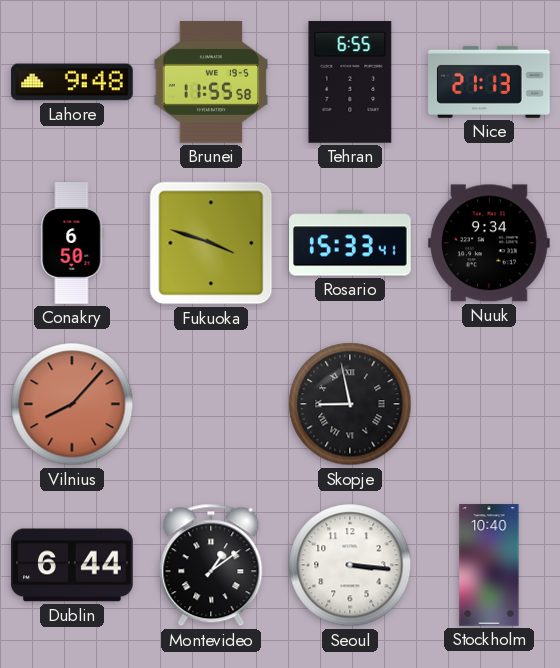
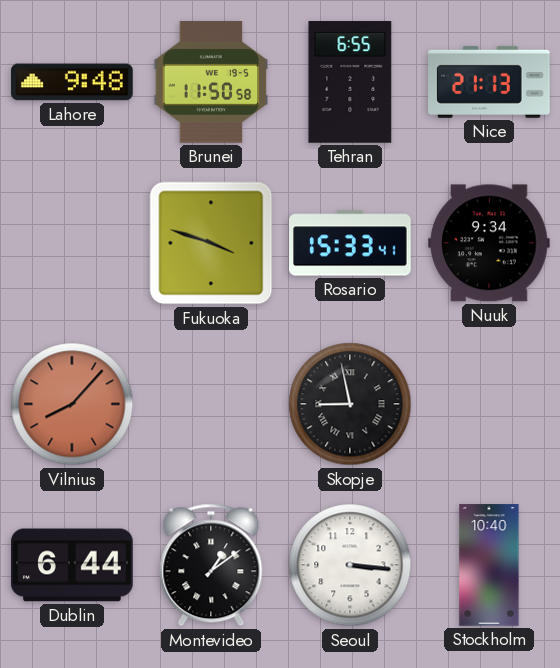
Brunei: 11:55 -> 11:50 (211, 82)
Conakry: 6:50 -> none (72, 243)
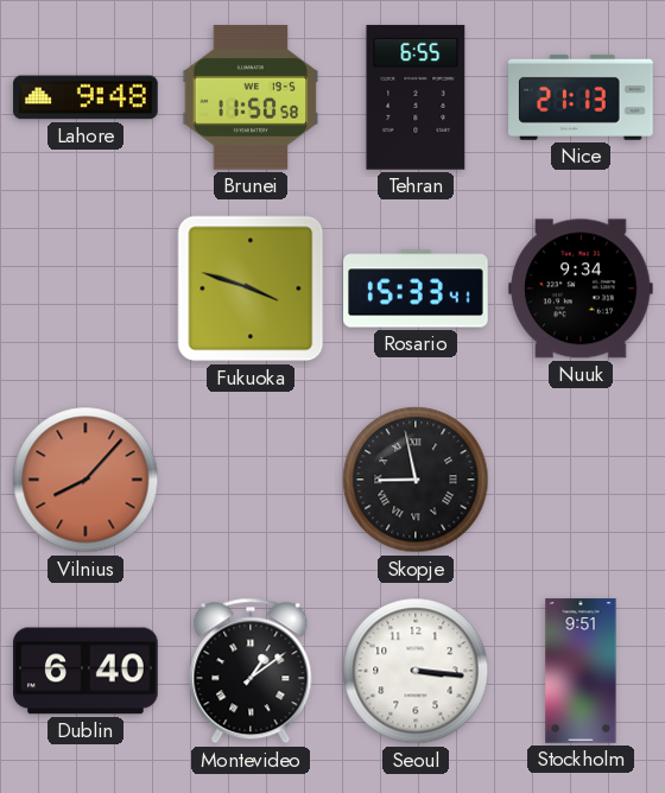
Dublin: 6:44 -> 6:40 (85, 671)
Stockholm: 10:40 -> 9:51 (581, 671)
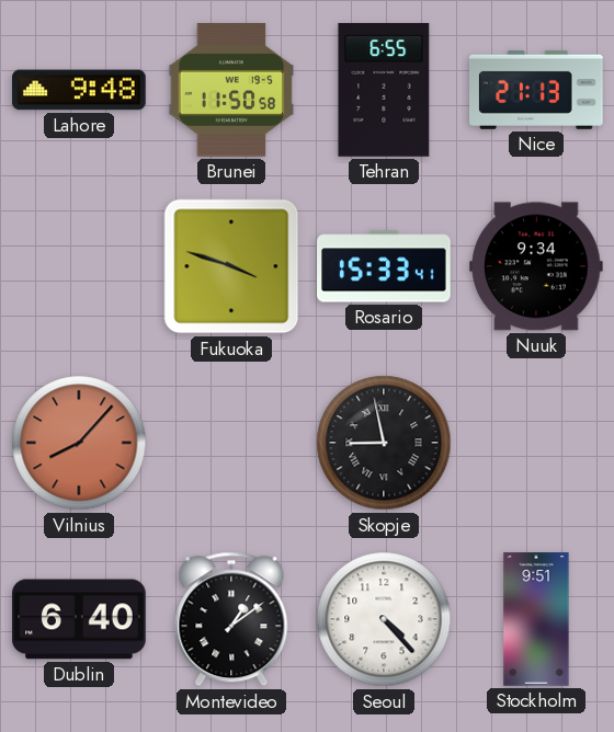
Seoul: 3:16 -> 4:23 (384, 619)
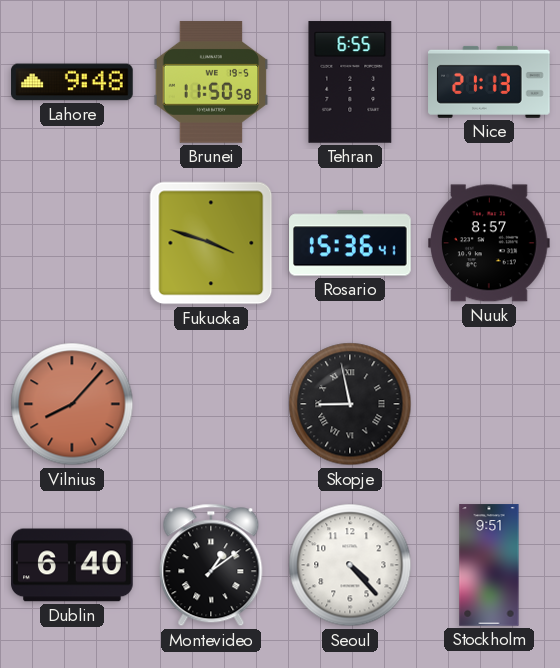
Rosario: 15:33 -> 15:36 (350, 243)
Nuuk: 9:34 -> 8:57 (490, 243)
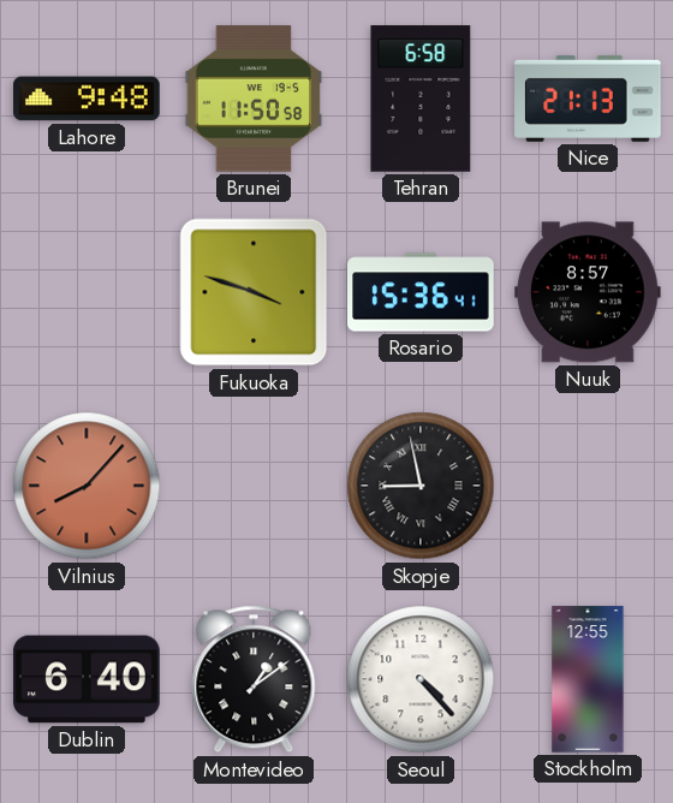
Tehran: 6:55 -> 6:58 (421, 99)
Stockholm: 9:51 -> 12:55 (588, 679)
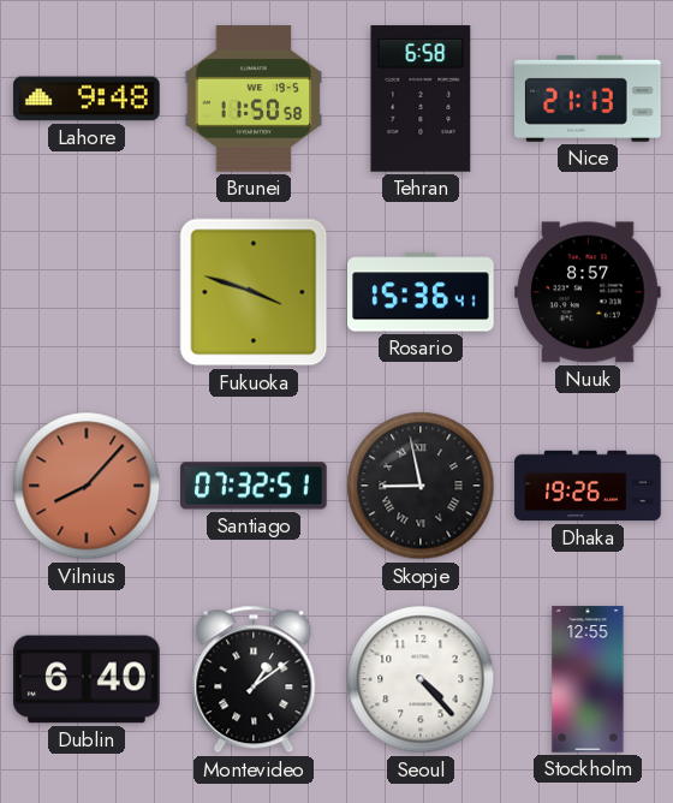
Santiago: none -> 07:32 (254, 486)
Dhaka: none -> 19:26 (588, 486)
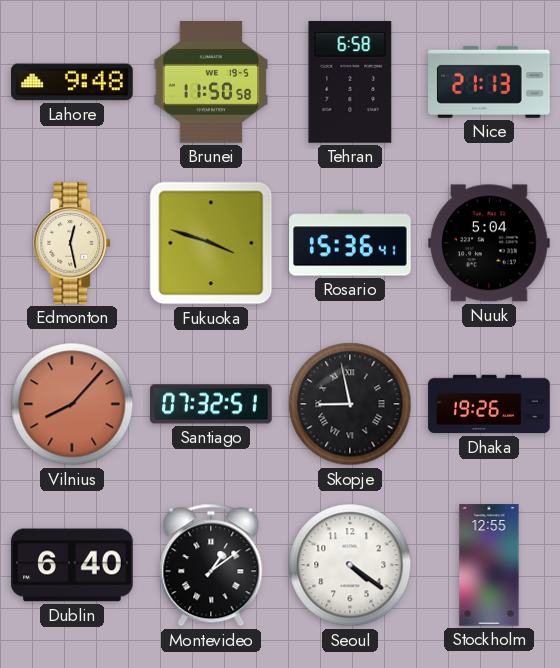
Edmonton: none -> 12:28 (73, 243)
Nuuk: 8:57 -> 5:04 (490, 243)
Seoul: 4:23 -> 4:21 (350, 565)
